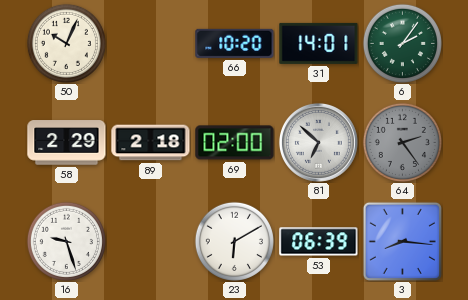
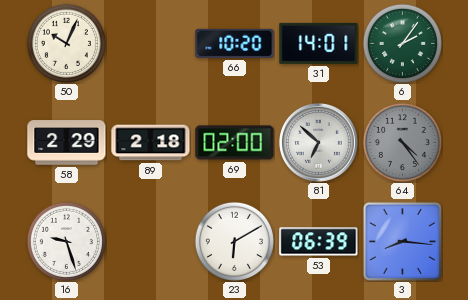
64: 2:24 -> 4:24 (402, 142)
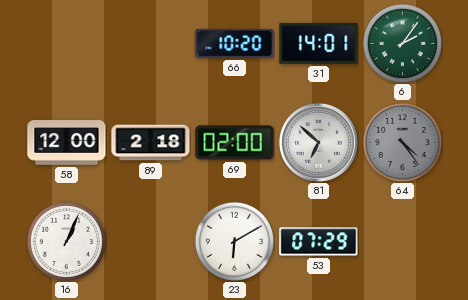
50: 10:04 -> none (66, 43)
58: 2:29 -> 12:00 (67, 143)
16: 9:27 -> 1:04 (66, 241)
53: 06:39 -> 07:29 (319, 242)
3: 8:16 -> none (402, 241)
